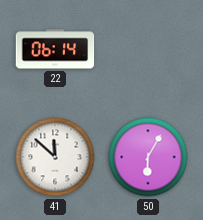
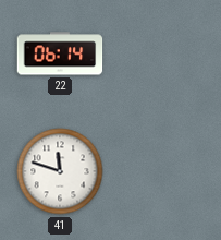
41: 11:52 -> 11:48 (60, 171)
50: 6:05 -> none (148, 157)
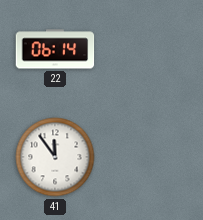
41: 11:48 -> 11:54 (55, 157)
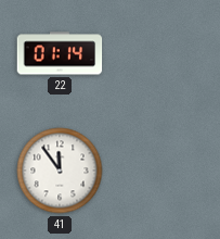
22: 06:14 -> 01:14 (60, 53)
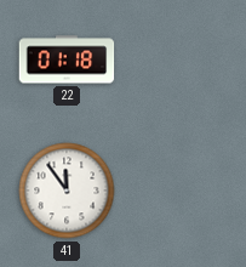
22: 01:14 -> 01:18 (67, 59)
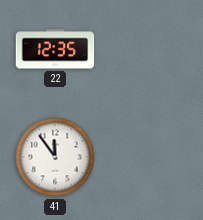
22: 01:18 -> 12:35 (55, 49)
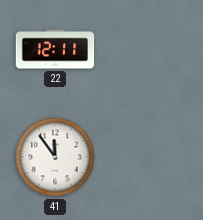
22: 12:35 -> 12:11 (55, 49)
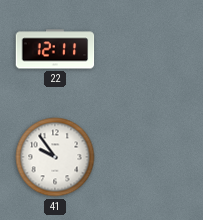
41: 11:54 -> 9:54 (55, 157)
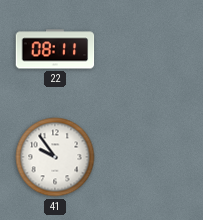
22: 12:11 -> 08:11 (55, 49)
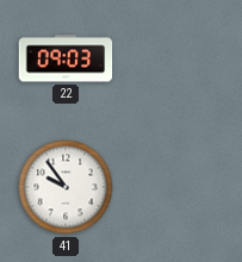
22: 08:11 -> 09:03 (66, 58)
